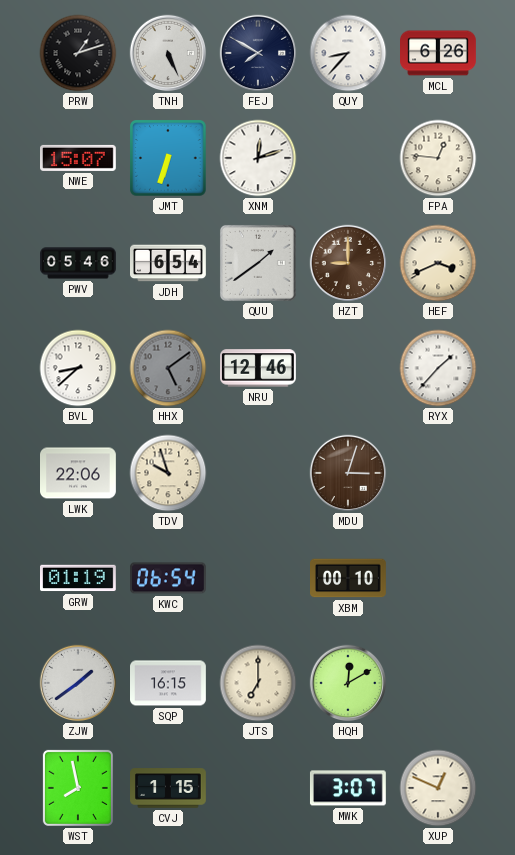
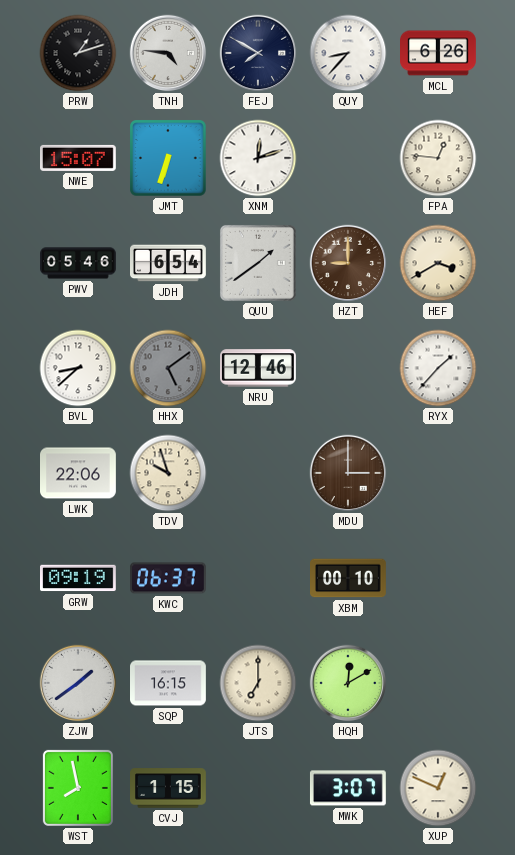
TNH: 5:26 -> 4:46 (168, 53)
HEF: 3:41 -> 3:40 (438, 263)
MDU: 3:03 -> 3:00 (348, 473)
GRW: 01:19 -> 09:19 (79, 578)
KWC: 06:54 -> 06:37 (169, 578)
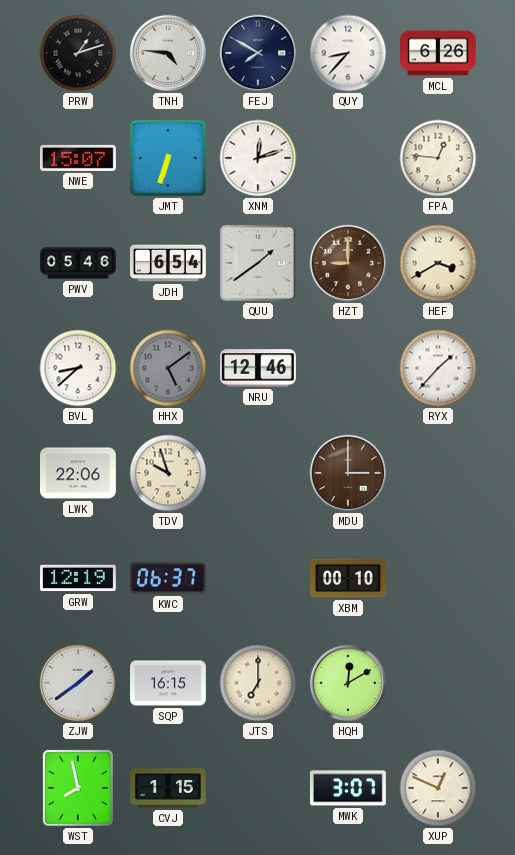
GRW: 09:19 -> 12:19 (79, 578)
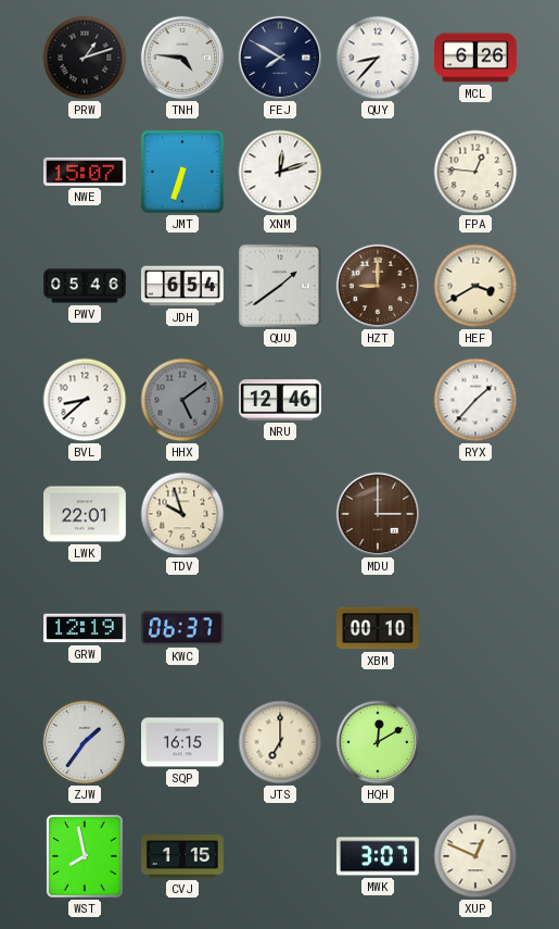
LWK: 22:06 -> 22:01 (86, 514)
ZJW: 1:39 -> 1:36 (85, 742)
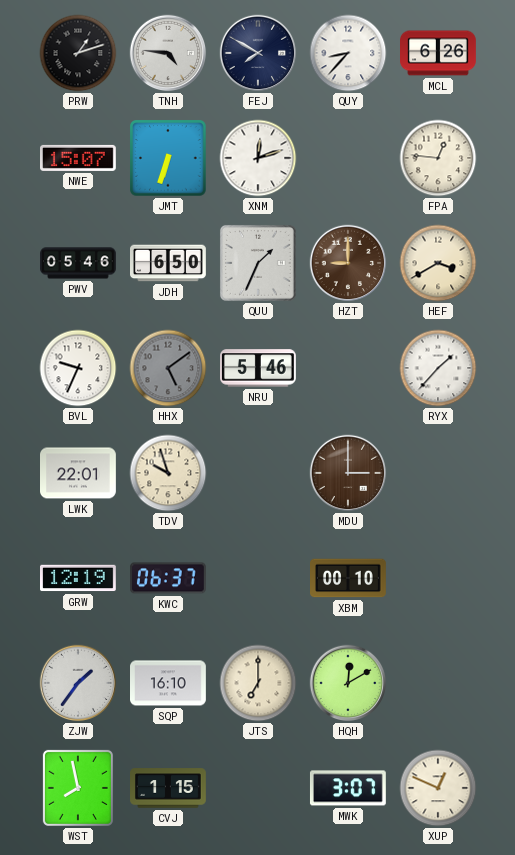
JDH: 6:54 -> 6:50 (169, 263)
QUU: 1:39 -> 1:34 (258, 263)
BVL: 8:38 -> 9:34 (78, 368)
NRU: 12:46 -> 5:46 (259, 368)
SQP: 16:15 -> 16:10 (169, 683)
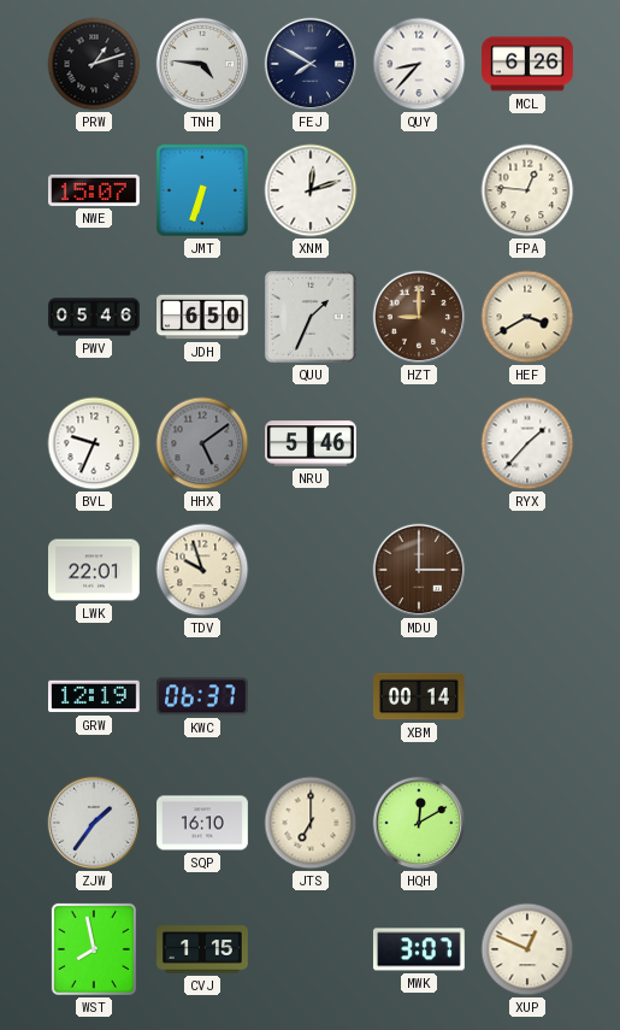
XBM: 00:10 -> 00:14 (420, 696)
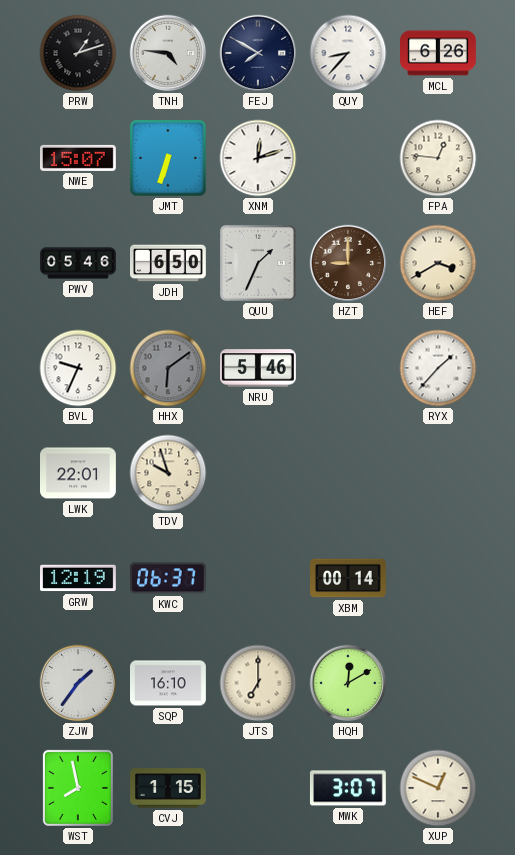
HHX: 5:09 -> 6:09 (168, 368)
MDU: 3:00 -> none (419, 570)
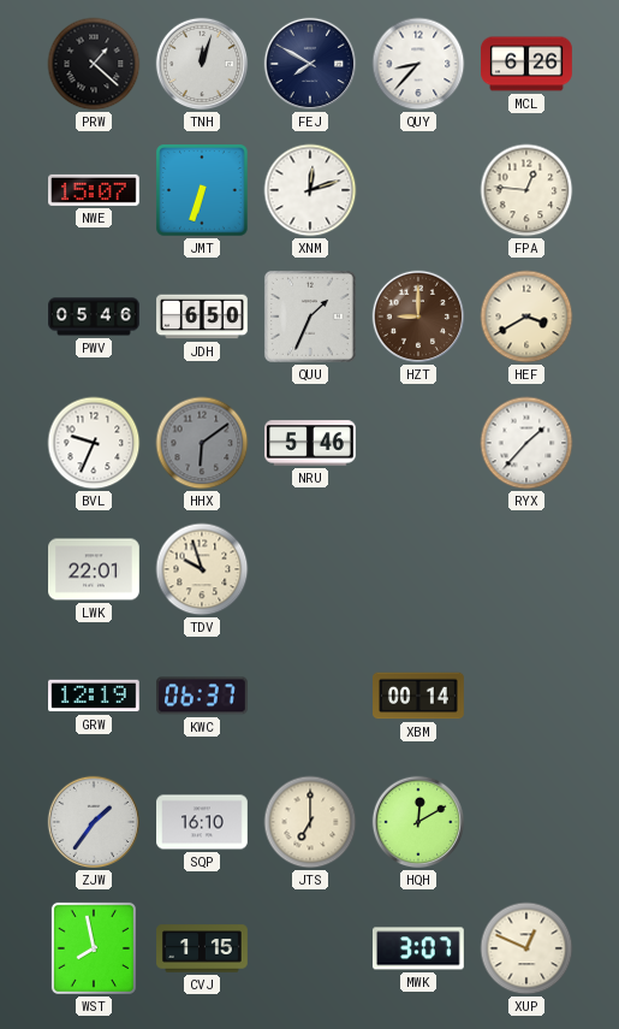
PRW: 1:12 -> 1:22 (94, 64)
TNH: 4:46 -> 12:03 (202, 64)
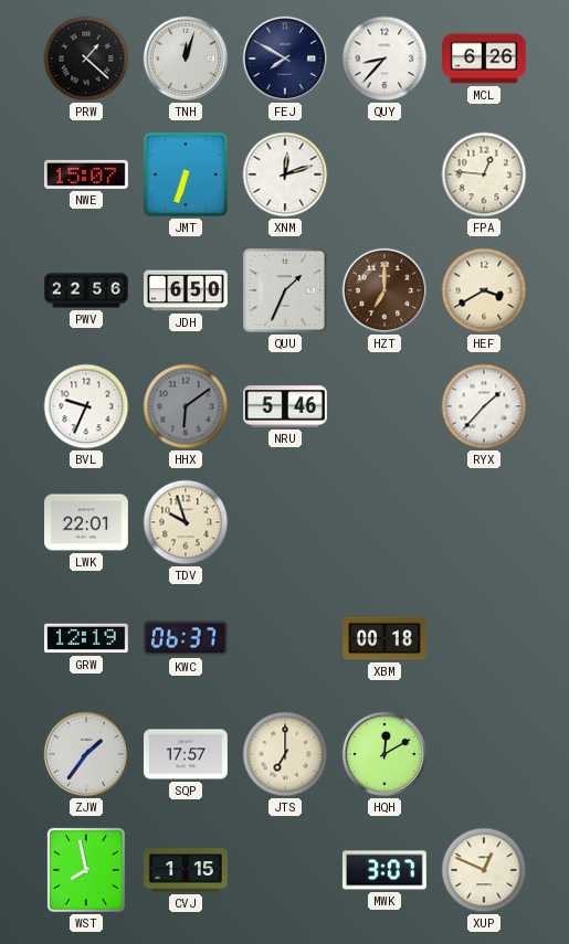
PWV: 05:46 -> 22:56 (86, 290)
HZT: 9:00 -> 7:00 (384, 290)
XBM: 00:14 -> 00:18 (386, 638)
SQP: 16:10 -> 17:57 (187, 754)
